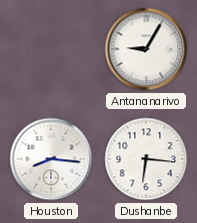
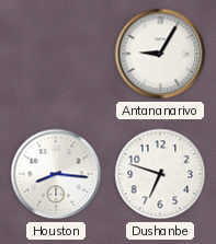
Dushanbe: 6:16 -> 6:48 (160, 174)
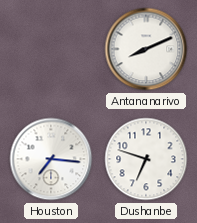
Antananarivo: 9:05 -> 8:11 (146, 49)
Houston: 8:16 -> 7:16 (51, 159)
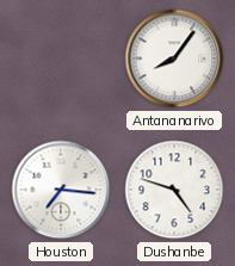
Antananarivo: 8:11 -> 8:06 (174, 58)
Dushanbe: 6:48 -> 4:48 (174, 190)
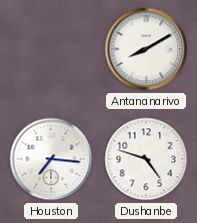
Antananarivo: 8:06 -> 8:10 (146, 49)
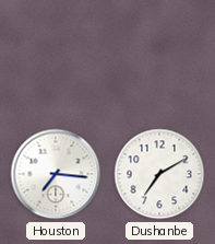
Antananarivo: 8:10 -> none (146, 49)
Dushanbe: 4:48 -> 7:10 (159, 174)
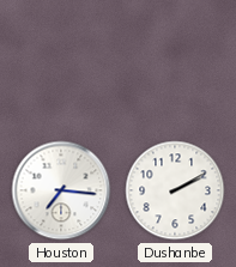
Dushanbe: 7:10 -> 2:10 (175, 190)
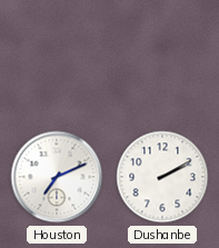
Houston: 7:16 -> 7:11 (57, 177)
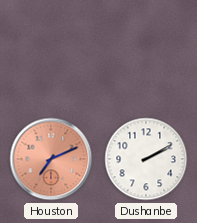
Houston dial: white -> salmon (51, 159)
